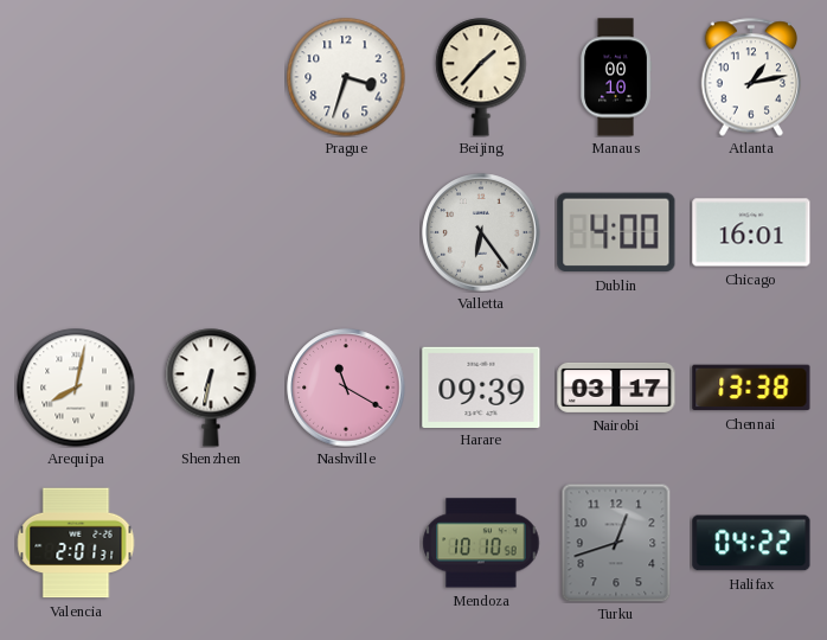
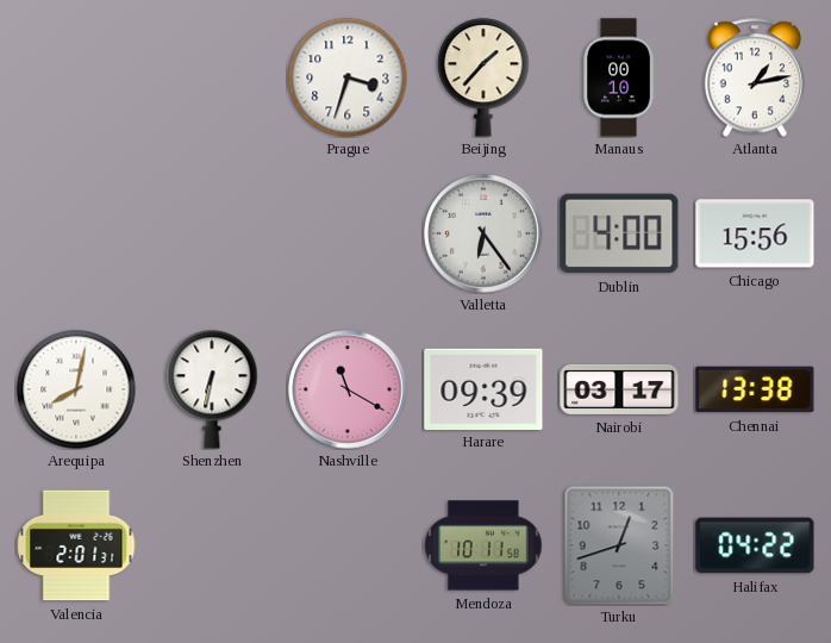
Chicago: 16:01 -> 15:56 (755, 233)
Mendoza: 10:10 -> 10:11 (483, 545)
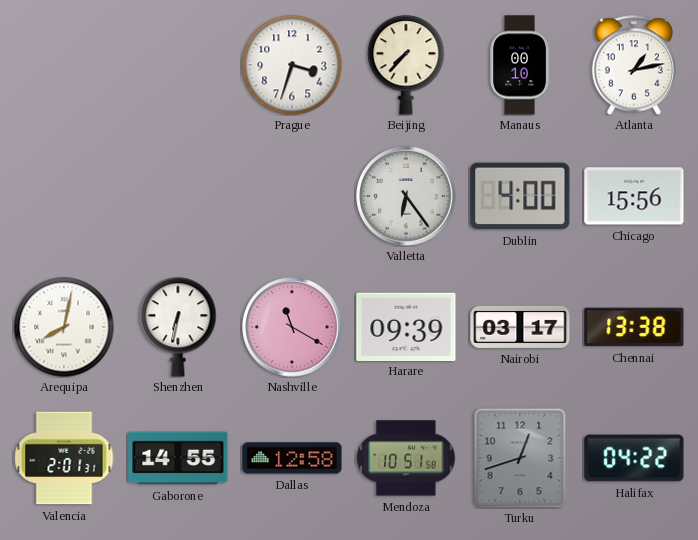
Beijing: 1:37 -> 7:37 (406, 65)
Gaborone: none -> 14:55 (178, 458)
Dallas: none -> 12:58 (292, 458)
Mendoza: 10:11 -> 10:51 (406, 458)
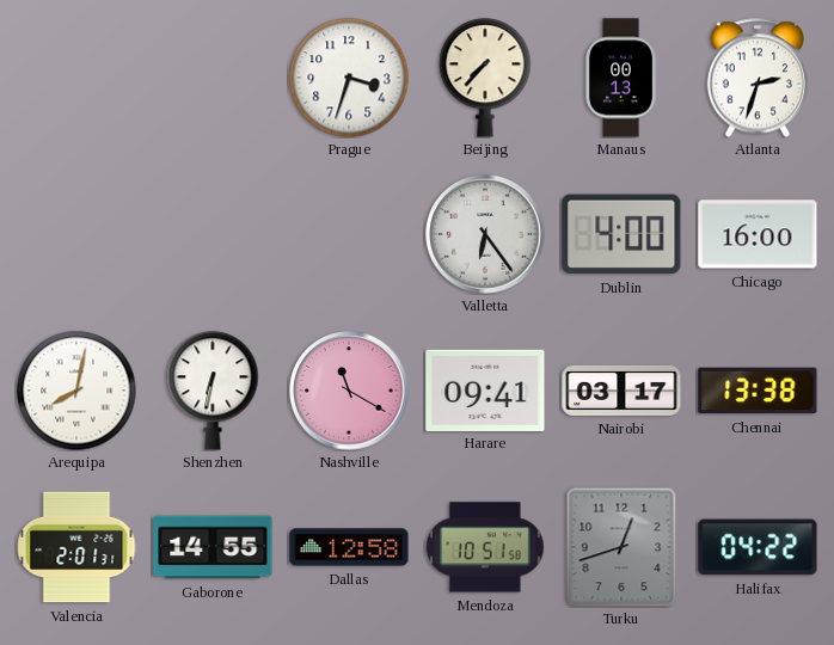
Manaus: 00:10 -> 00:13 (621, 78)
Atlanta: 1:13 -> 2:33 (756, 78)
Chicago: 15:56 -> 16:00 (758, 234)
Harare: 09:39 -> 09:41 (485, 389)
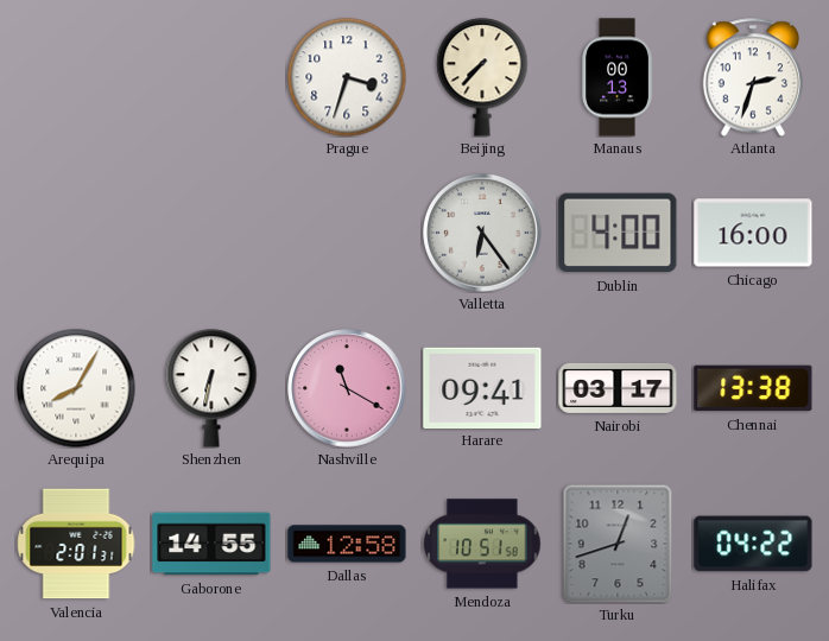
Arequipa: 8:02 -> 8:05 (76, 388)
